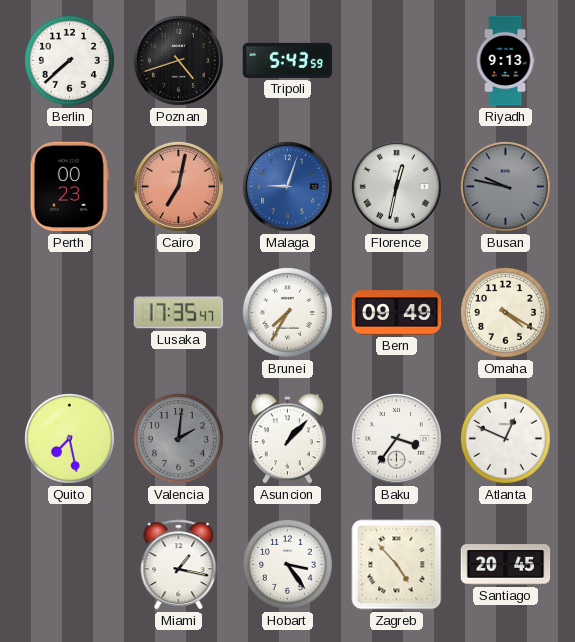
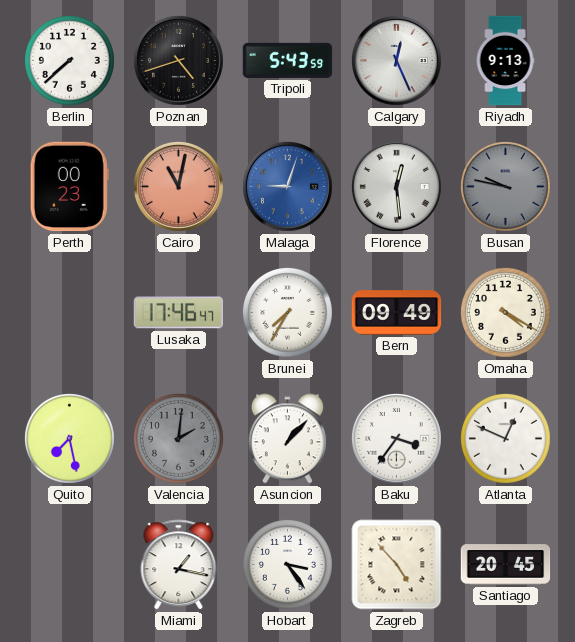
Calgary: none -> 12:26 (396, 60)
Cairo: 7:02 -> 11:02 (178, 186)
Florence: 12:32 -> 12:29 (396, 186)
Lusaka: 17:35 -> 17:46 (179, 313)
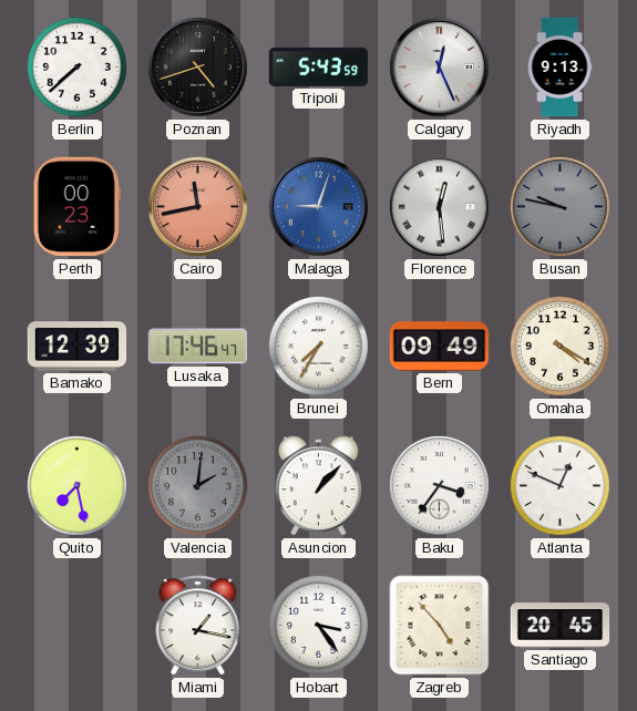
Cairo: 11:02 -> 11:43 (197, 206)
Bamako: none -> 12:39 (78, 347)
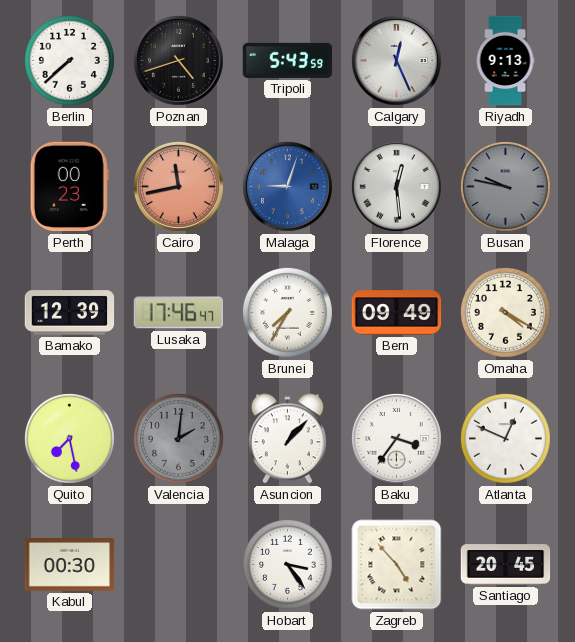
Kabul: none -> 00:30 (70, 565)
Miami: 1:17 -> none (198, 626)
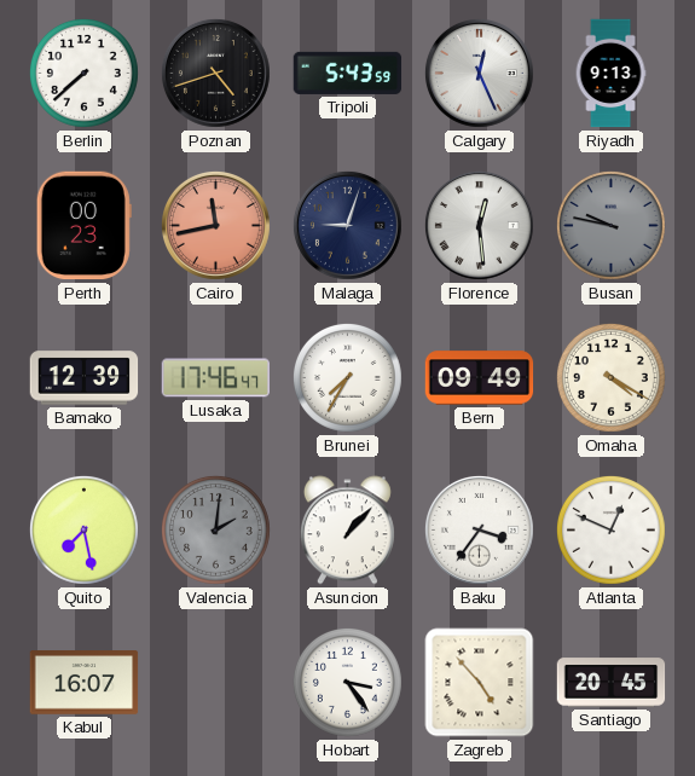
Malaga dial: blue -> navy (347, 225)
Kabul: 00:30 -> 16:07 (85, 683)
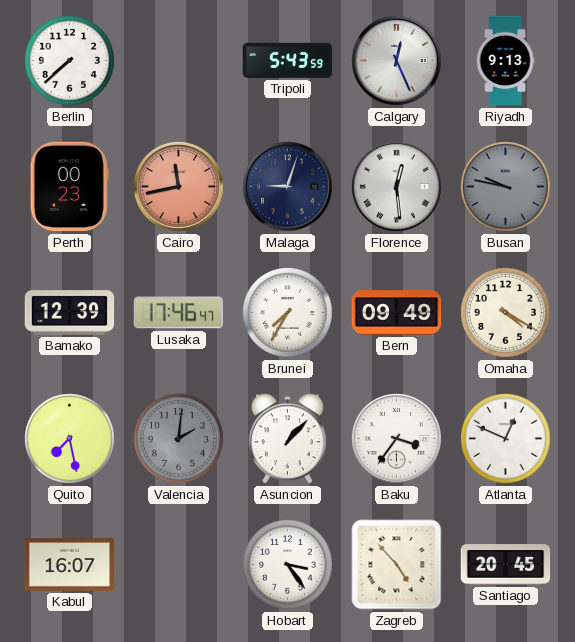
Poznan: 4:42 -> none (215, 73)
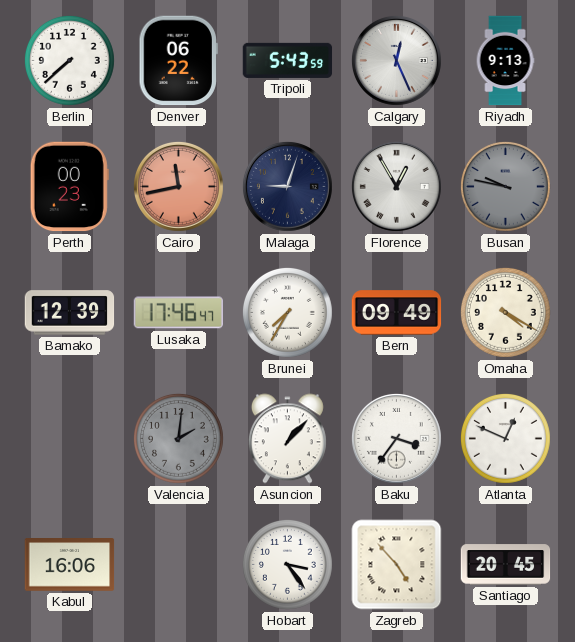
Denver: none -> 06:22 (178, 61)
Florence: 12:29 -> 12:55 (396, 186)
Quito: 7:28 -> none (69, 438)
Kabul: 16:07 -> 16:06 (70, 565)
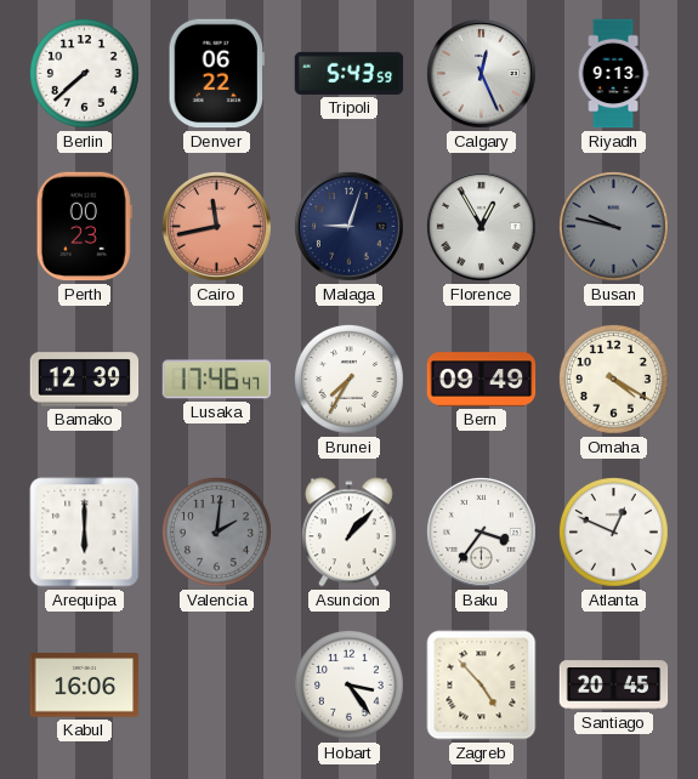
Arequipa: none -> 6:00 (85, 533)
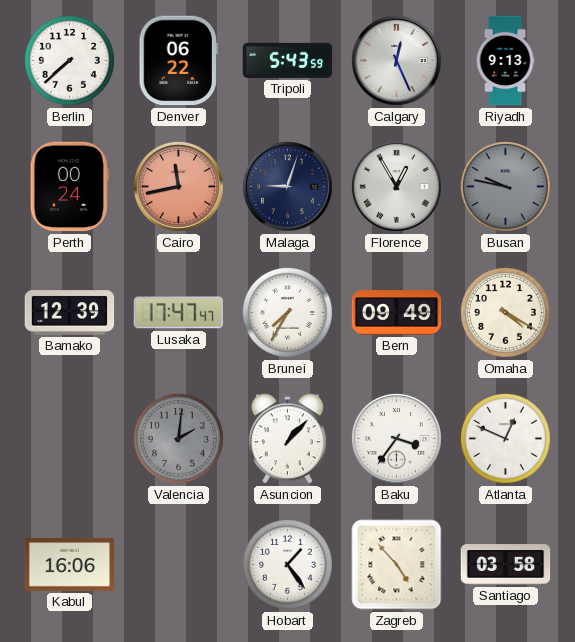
Perth: 00:23 -> 00:24 (69, 187)
Lusaka: 17:46 -> 17:47 (179, 313)
Arequipa: 6:00 -> none (85, 533)
Hobart: 3:24 -> 1:24 (287, 564)
Santiago: 20:45 -> 03:58 (506, 565)
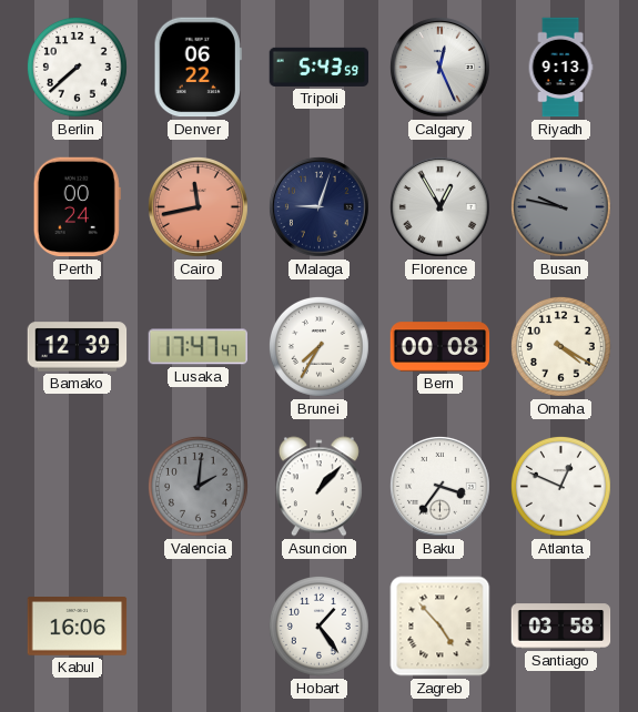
Bern: 09:49 -> 00:08 (440, 347)
